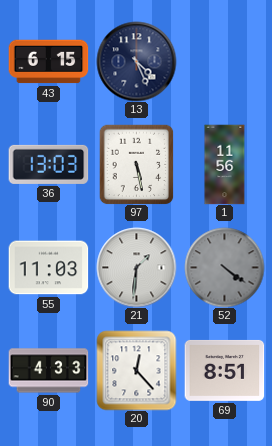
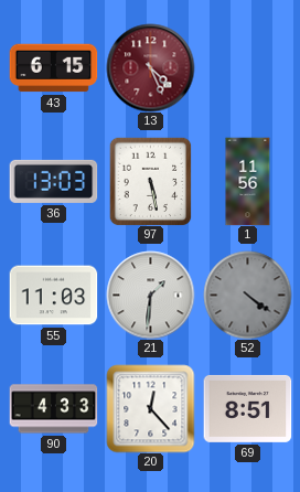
13 dial: navy -> burgundy (150, 67)
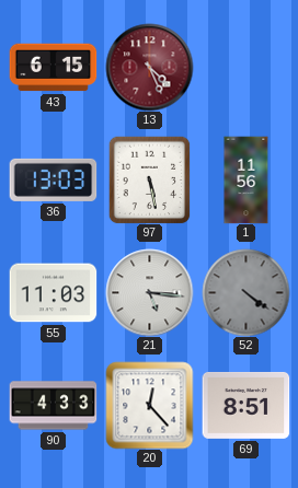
21: 1:31 -> 5:16 (149, 292)
